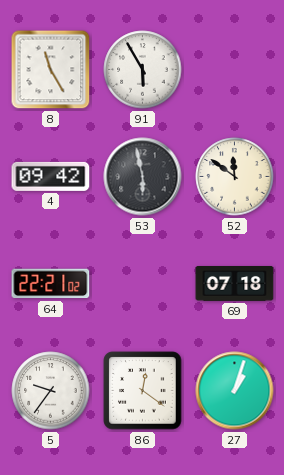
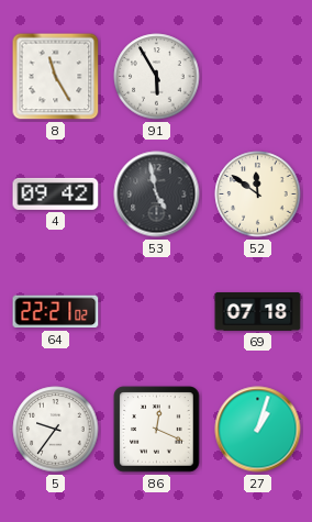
53: 5:58 -> 4:58 (157, 195)
86: 12:21 -> 12:19 (157, 430)
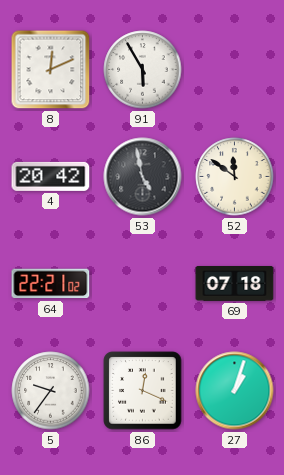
8: 11:25 -> 12:11 (51, 70)
4: 09:42 -> 20:42 (51, 176)
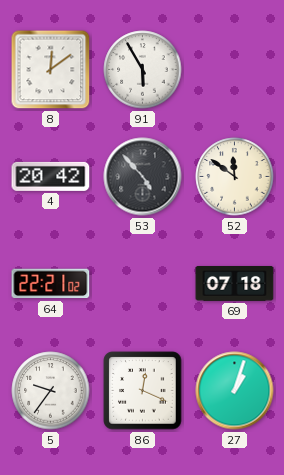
8: 12:11 -> 12:09 (51, 70)
53: 4:58 -> 4:53 (143, 177)
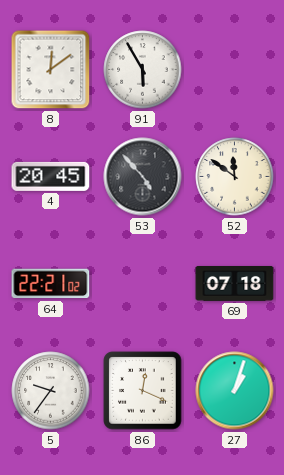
4: 20:42 -> 20:45 (51, 176)
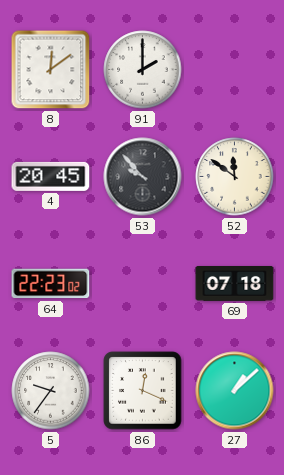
91: 5:55 -> 2:00 (143, 70)
53: 4:53 -> 9:53 (143, 177)
64: 22:21 -> 22:23 (51, 284)
27: 1:03 -> 1:08 (235, 391)
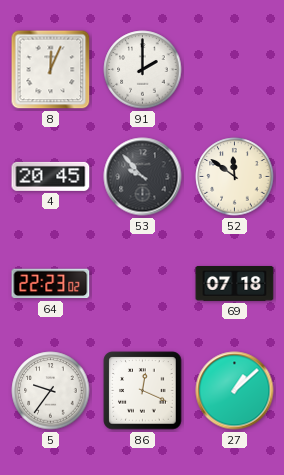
8: 12:09 -> 12:04 (51, 70)
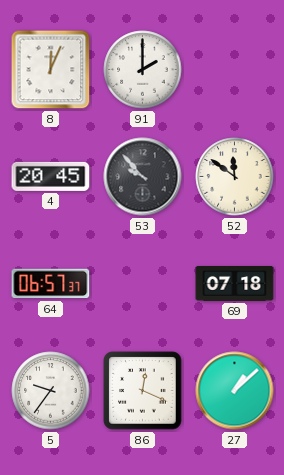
64: 22:23 -> 06:57 (51, 284)
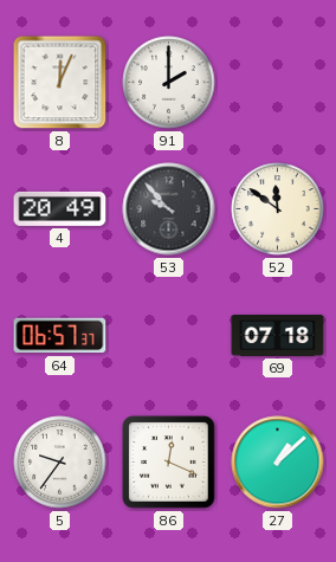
4: 20:45 -> 20:49 (60, 208)
